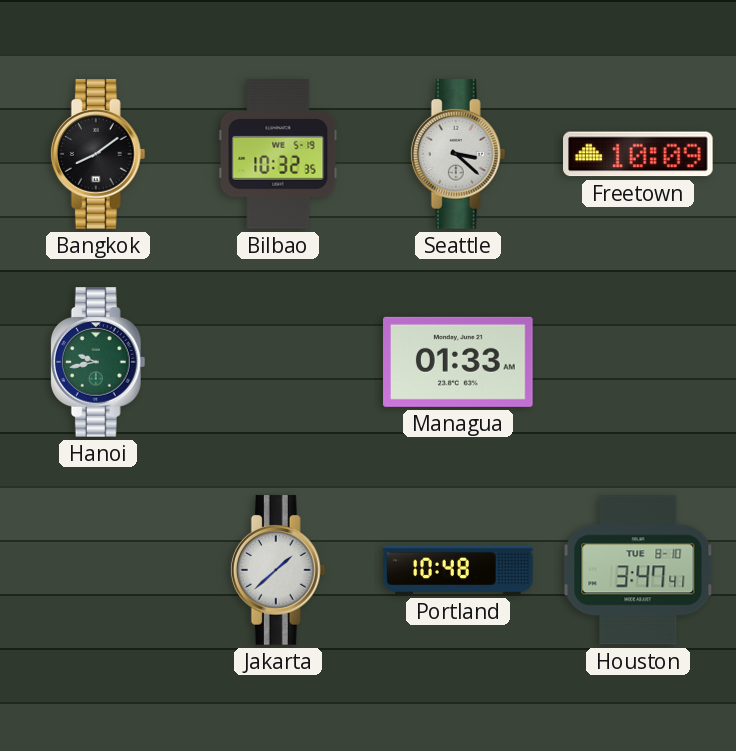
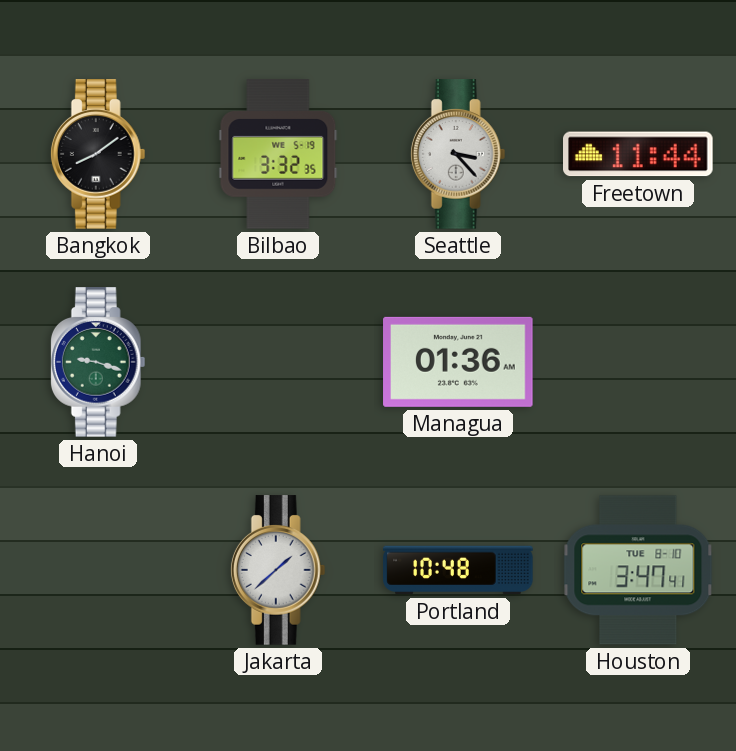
Bilbao: 10:32 -> 3:32 (278, 154)
Seattle: 3:22 -> 3:23 (458, 154)
Freetown: 10:09 -> 11:44 (639, 154)
Hanoi: 9:43 -> 9:18 (98, 362)
Managua: 01:33 -> 01:36 (458, 362)
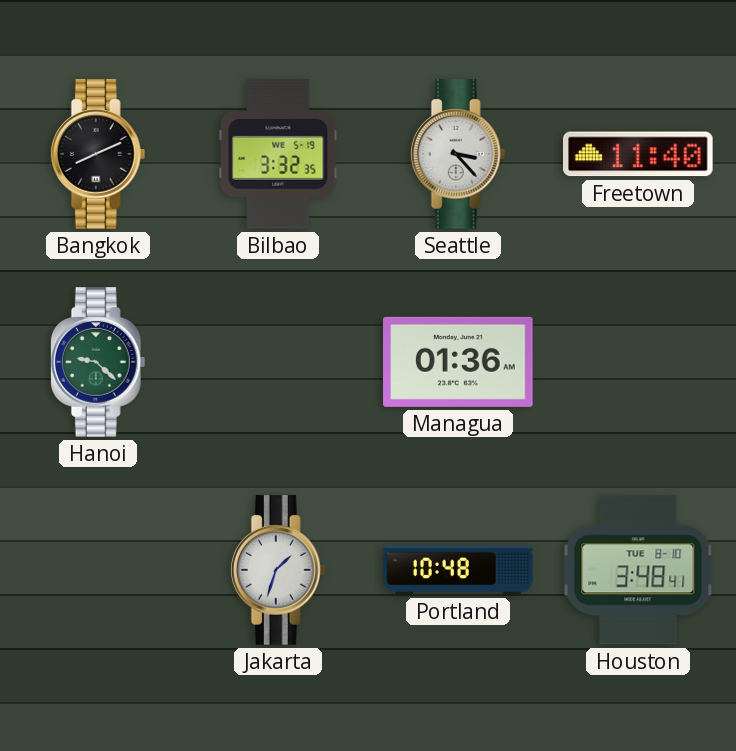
Bangkok: 8:09 -> 8:11 (98, 154)
Freetown: 11:44 -> 11:40 (639, 154)
Hanoi: 9:18 -> 9:22 (98, 362)
Jakarta: 1:38 -> 1:33 (278, 570)
Houston: 3:47 -> 3:48 (638, 570)
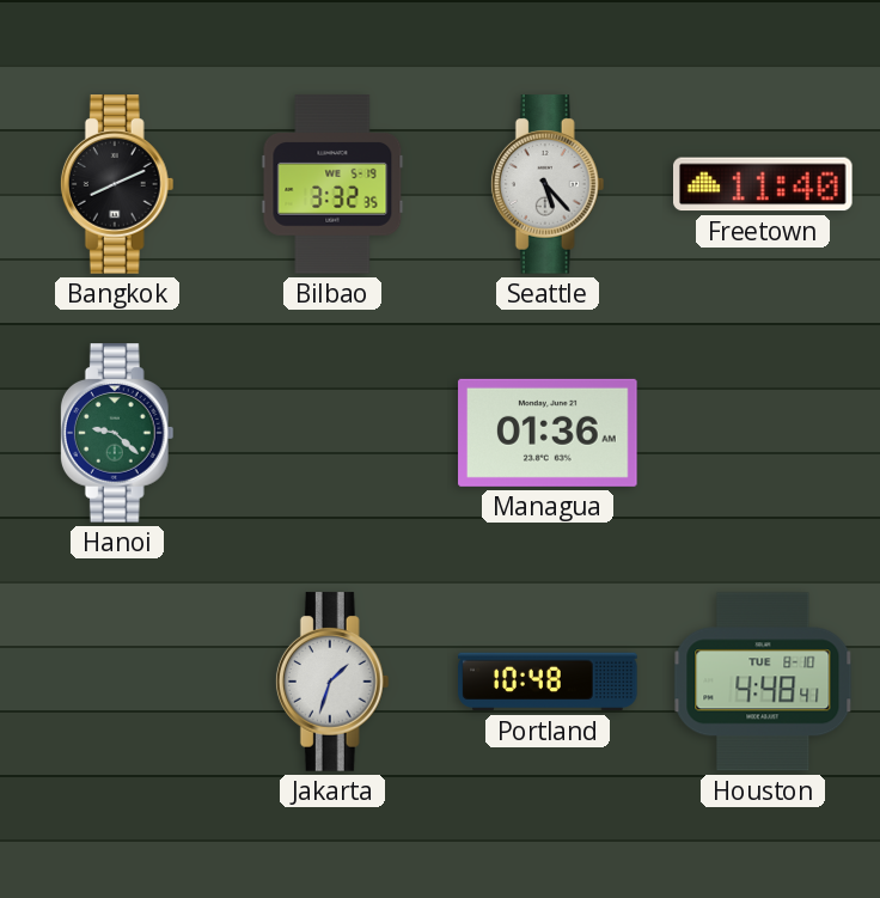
Seattle: 3:23 -> 5:23 (548, 184)
Houston: 3:48 -> 4:48 (763, 682)
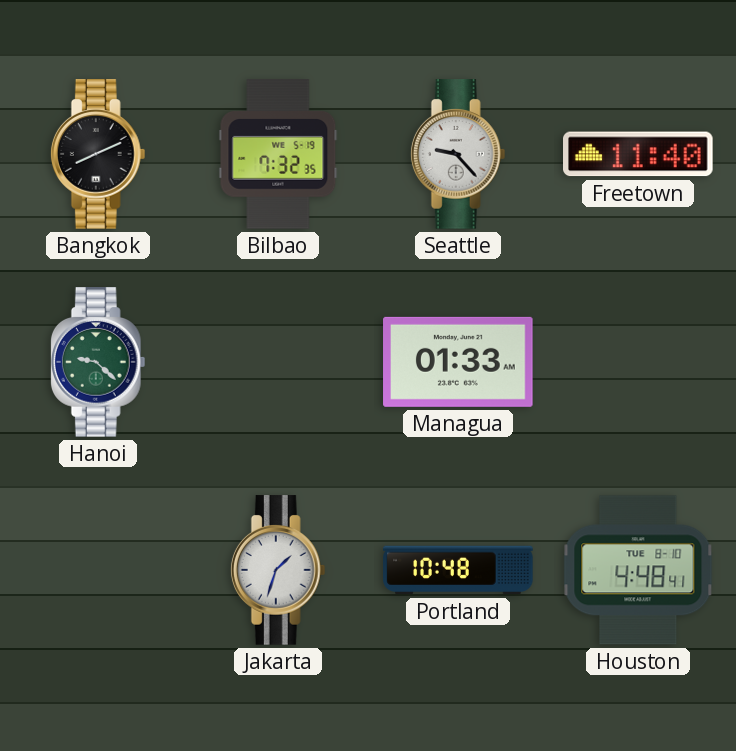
Bilbao: 3:32 -> 7:32 (278, 154)
Seattle: 5:23 -> 9:23 (458, 154)
Managua: 01:36 -> 01:33 (458, 362)
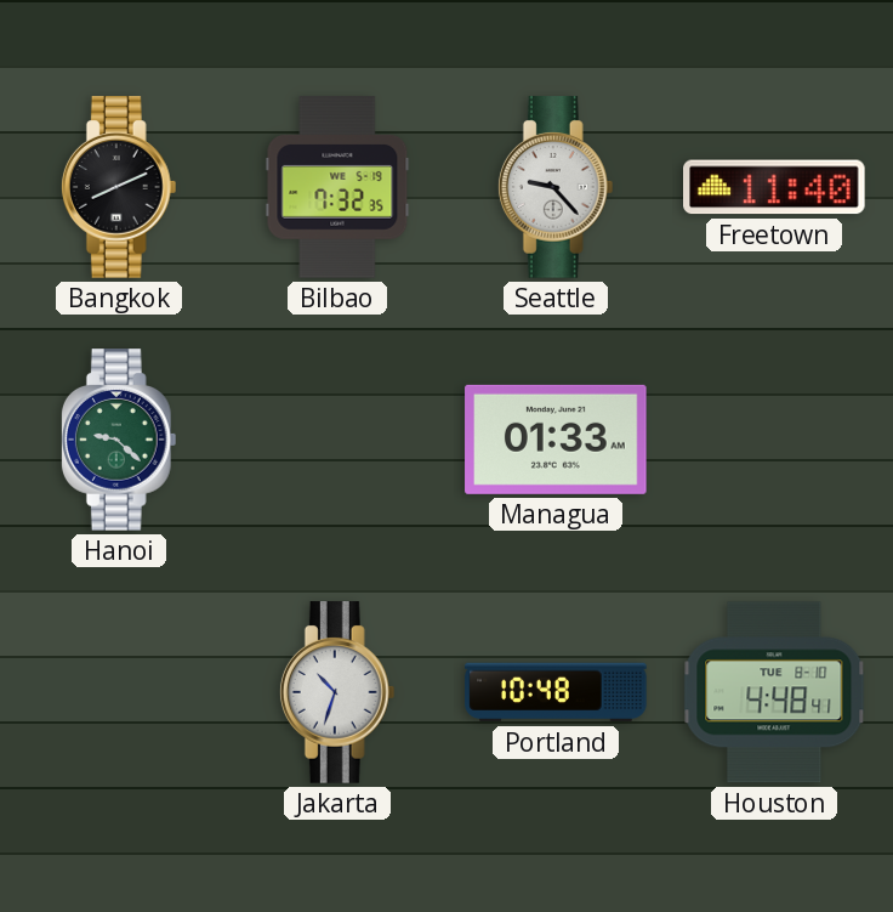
Jakarta: 1:33 -> 10:33 (337, 692)
